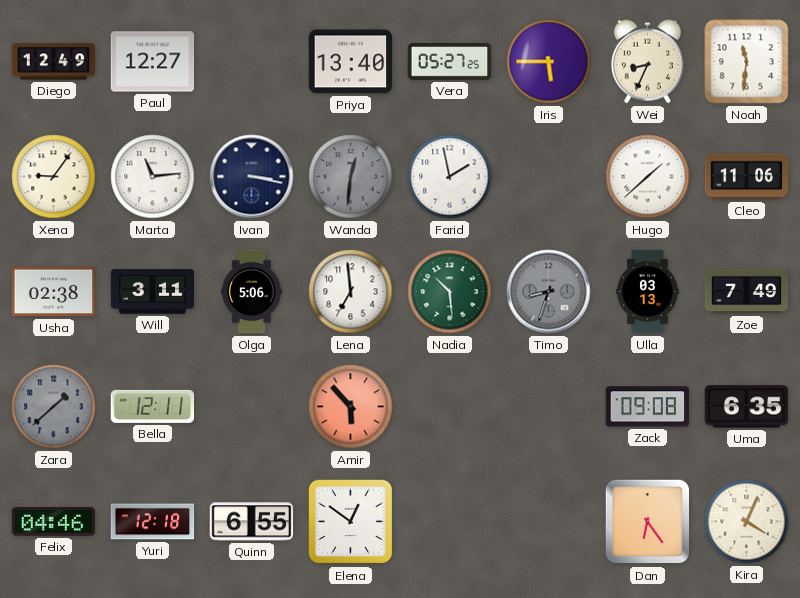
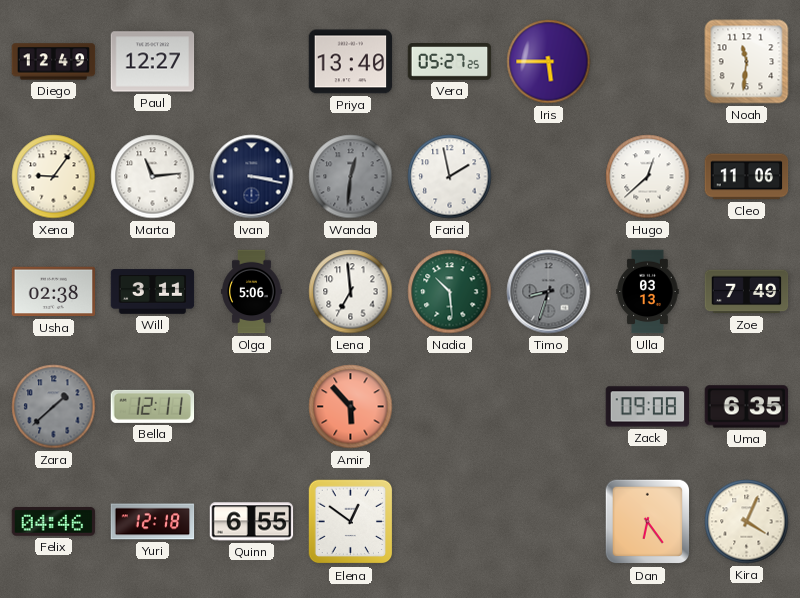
Wei: 8:34 -> none (647, 62)
Hugo: 1:38 -> 12:38 (648, 177)
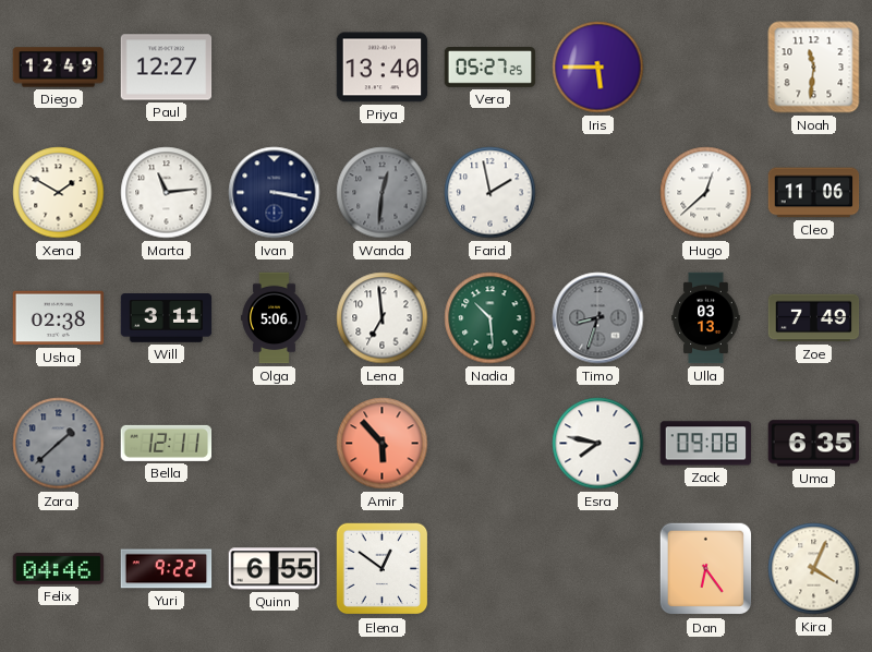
Xena: 9:06 -> 1:50 (59, 193)
Esra: none -> 7:47 (598, 444)
Yuri: 12:18 -> 9:22 (167, 569)
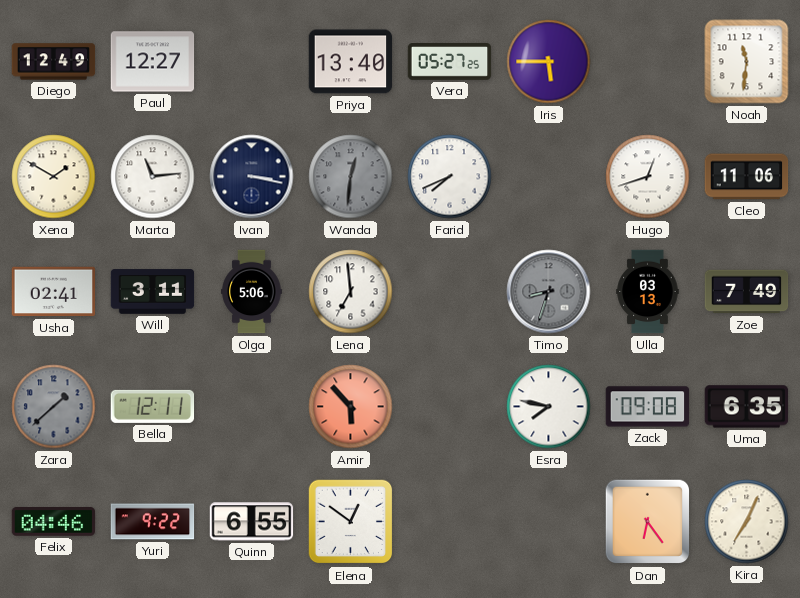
Farid: 1:58 -> 7:41 (450, 177)
Hugo: 12:38 -> 12:42 (648, 177)
Usha: 02:38 -> 02:41 (54, 292)
Nadia: 10:29 -> none (491, 318)
Kira: 4:04 -> 7:04 (747, 522)
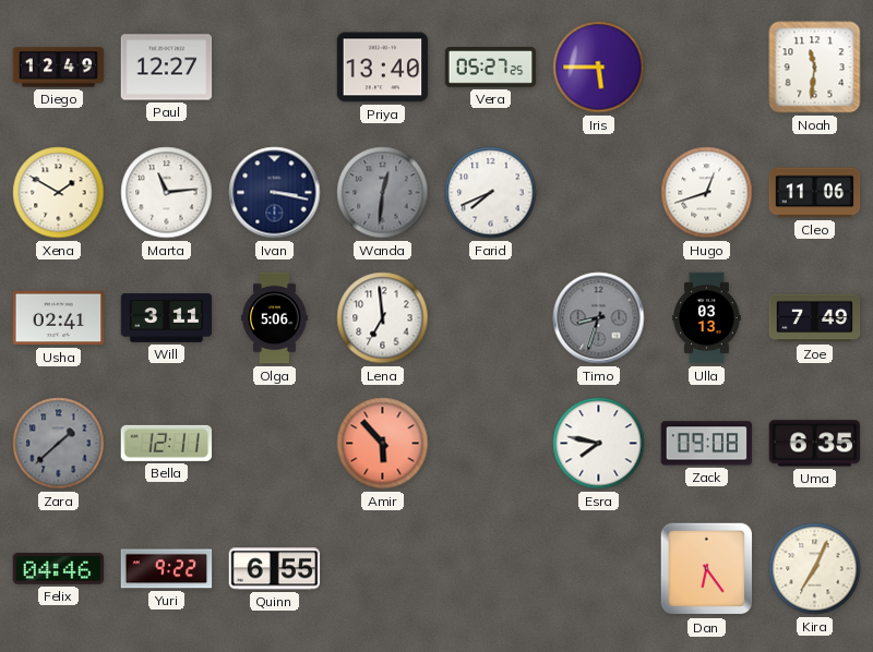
Elena: 12:51 -> none (351, 522)
